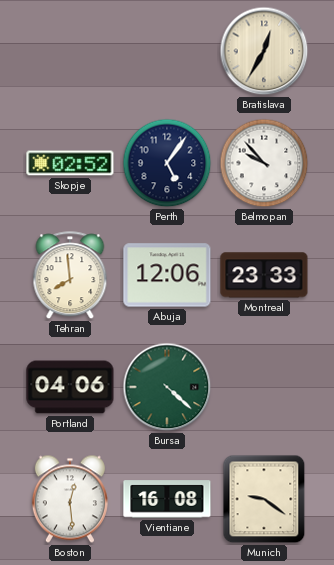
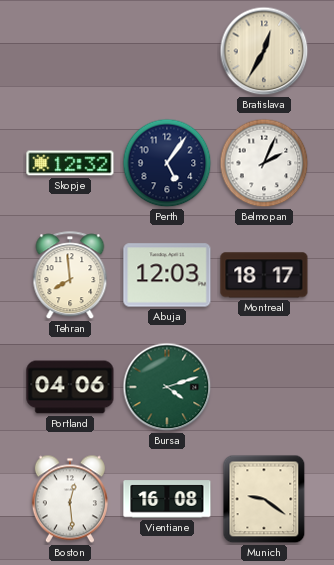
Skopje: 02:52 -> 12:32 (70, 163)
Belmopan: 9:53 -> 2:04 (264, 163)
Abuja: 12:06 -> 12:03 (167, 275)
Montreal: 23:33 -> 18:17 (264, 275)
Bursa: 4:22 -> 4:12 (167, 387)
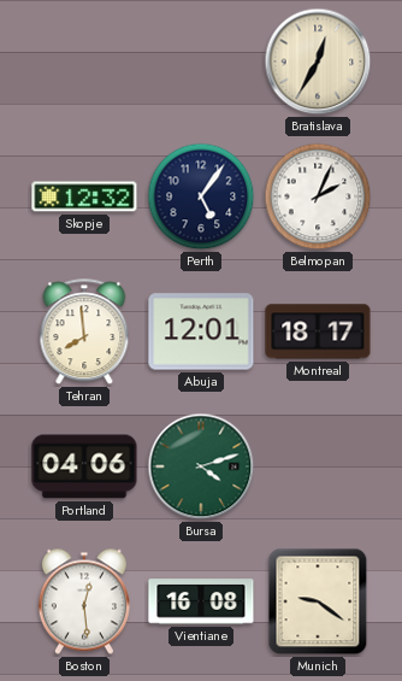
Abuja: 12:03 -> 12:01 (201, 331)
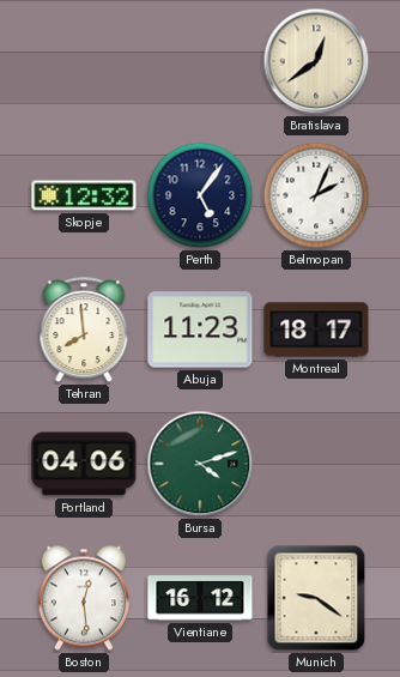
Bratislava: 12:35 -> 12:39 (316, 61)
Abuja: 12:01 -> 11:23 (200, 330)
Vientiane: 16:08 -> 16:12 (200, 598)
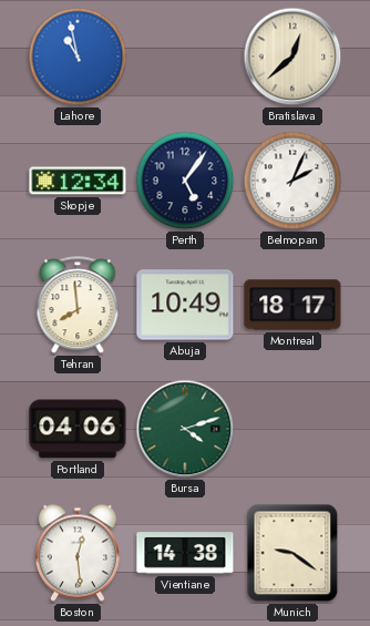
Lahore: none -> 10:58 (78, 57)
Bratislava: 12:39 -> 12:38 (292, 57)
Skopje: 12:32 -> 12:34 (78, 181)
Abuja: 11:23 -> 10:49 (185, 305)
Vientiane: 16:12 -> 14:38 (185, 553)
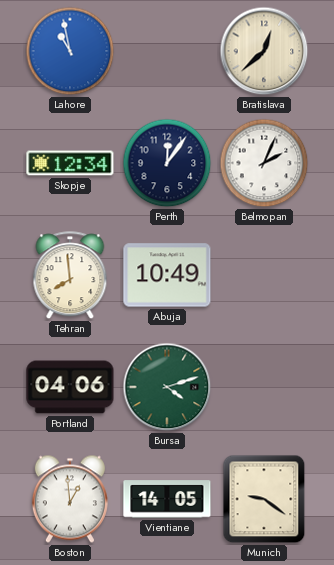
Perth: 5:06 -> 12:06 (167, 163)
Montreal: 18:17 -> none (292, 305)
Boston: 12:29 -> 12:59 (70, 499)
Vientiane: 14:38 -> 14:05 (167, 499)
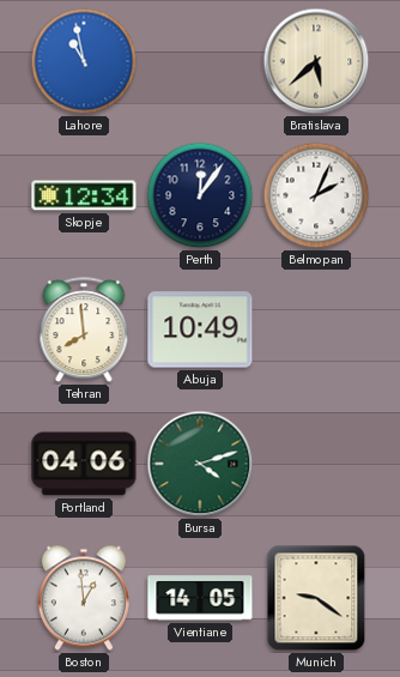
Bratislava: 12:38 -> 5:38 (316, 61)
